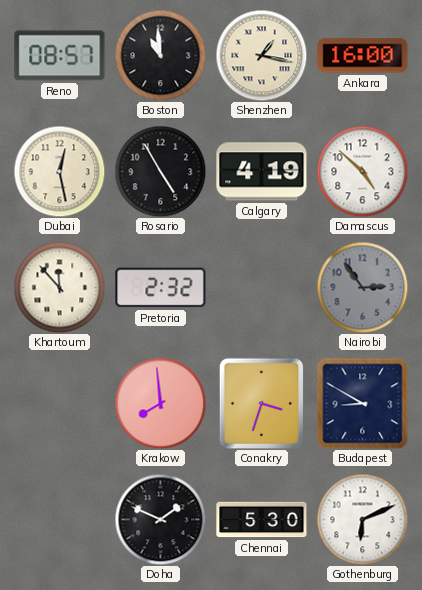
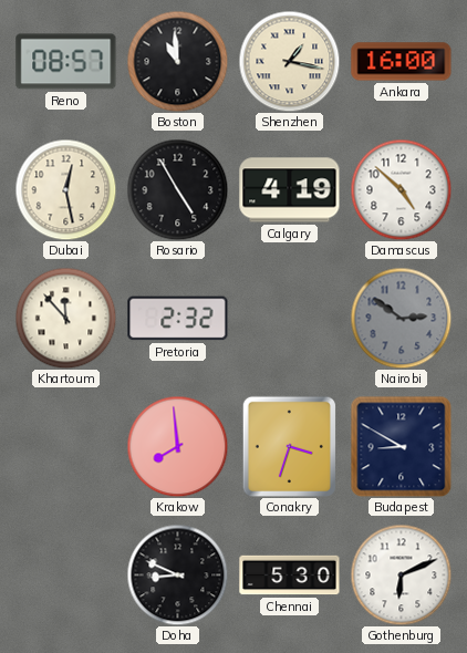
Nairobi: 2:54 -> 2:51 (401, 318)
Doha: 1:49 -> 8:49 (177, 574)
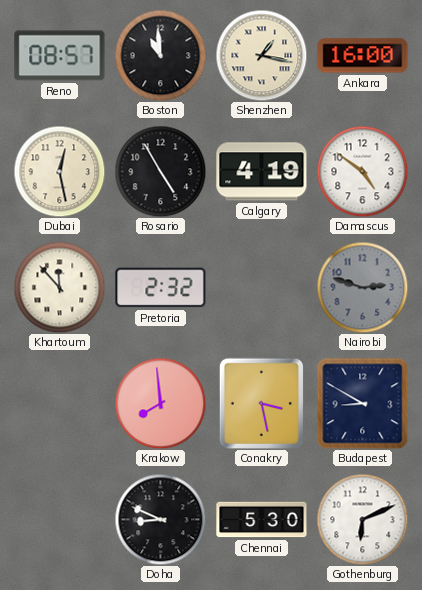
Damascus: 4:52 -> 4:51 (362, 171)
Nairobi: 2:51 -> 2:48 (362, 287)
Conakry: 3:33 -> 3:28 (261, 403)
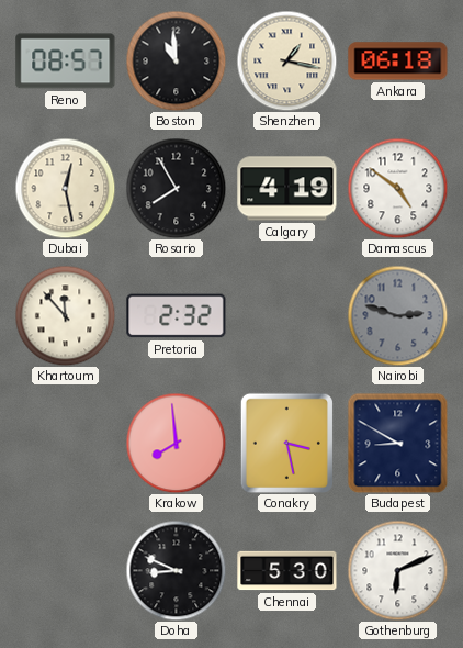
Ankara: 16:00 -> 06:18 (398, 62)
Rosario: 4:55 -> 7:55 (176, 188)
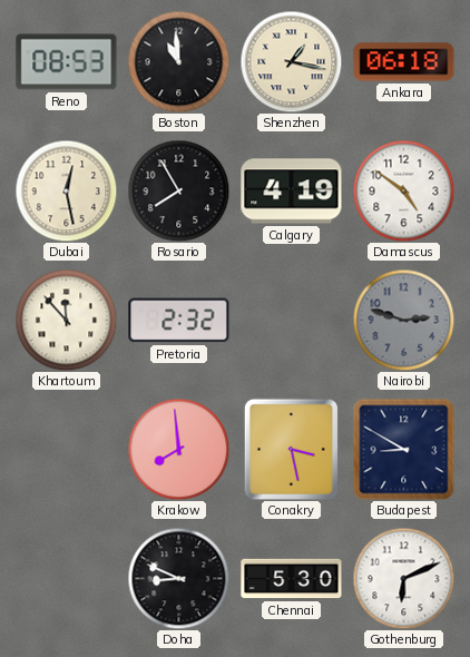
Reno: 08:57 -> 08:53 (67, 62)
